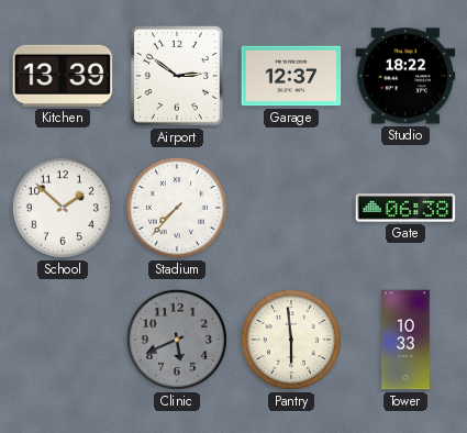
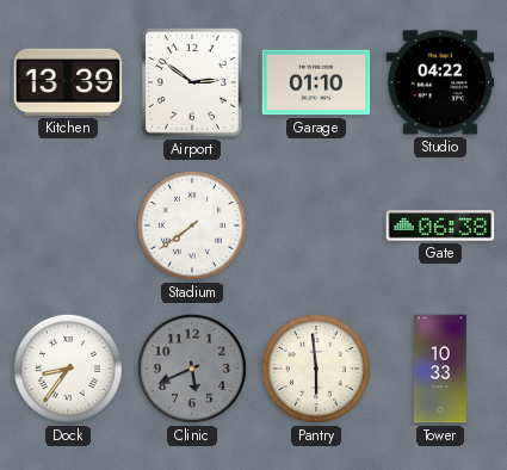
Garage: 12:37 -> 01:10 (316, 82)
Studio: 18:22 -> 04:22 (440, 82)
School: 1:52 -> none (63, 208)
Stadium: 7:37 -> 7:39 (192, 225)
Dock: none -> 8:36 (68, 369)
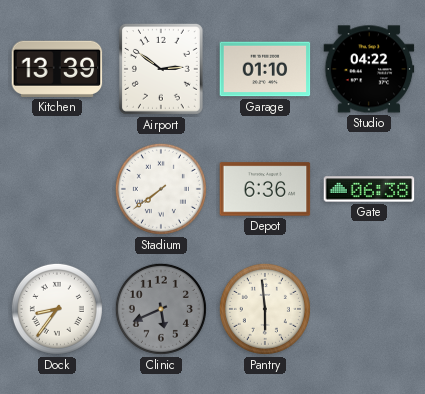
Depot: none -> 6:36 (265, 189)
Tower: 10:33 -> none (440, 369)
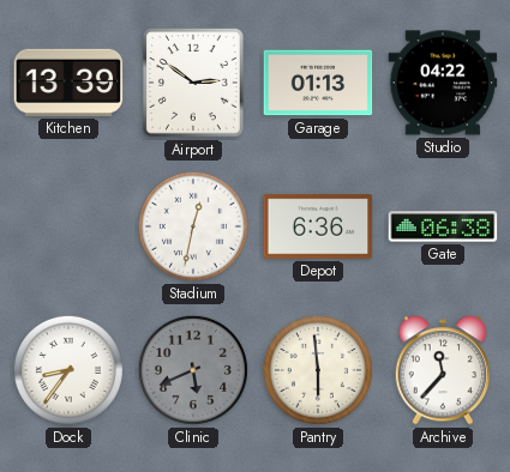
Garage: 01:10 -> 01:13 (318, 83)
Stadium: 7:39 -> 12:32 (193, 226)
Archive: none -> 11:37 (442, 370)
